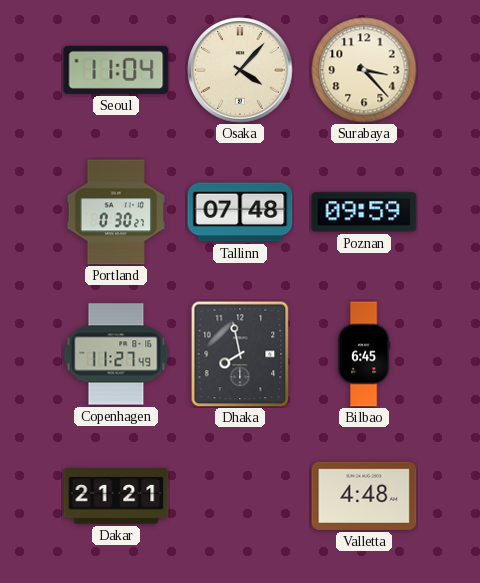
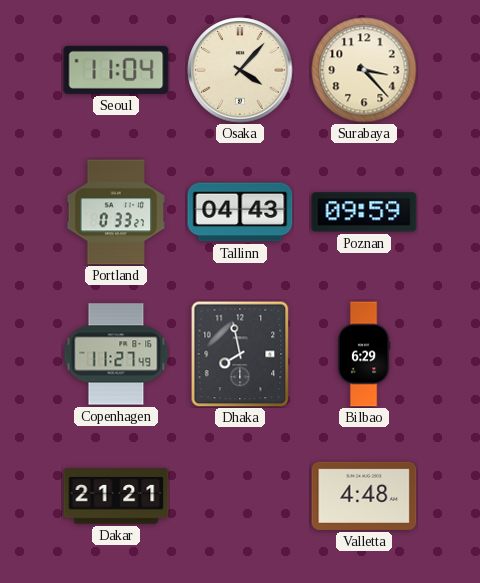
Portland: 0:30 -> 0:33 (116, 212)
Tallinn: 07:48 -> 04:43 (240, 212)
Bilbao: 6:45 -> 6:29 (364, 354)
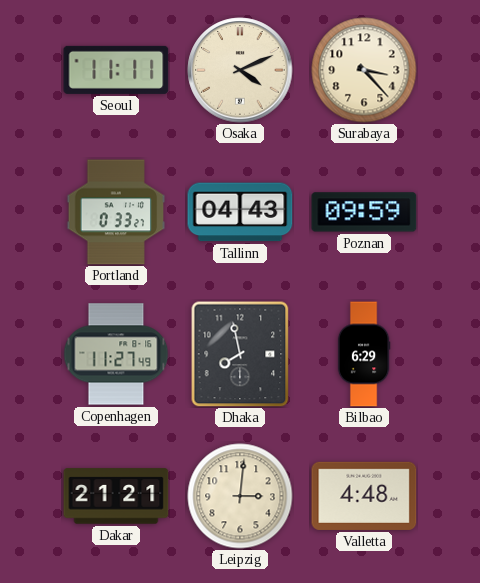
Seoul: 11:04 -> 11:11 (116, 70)
Osaka: 4:07 -> 4:11 (240, 70)
Leipzig: none -> 3:01 (240, 496)
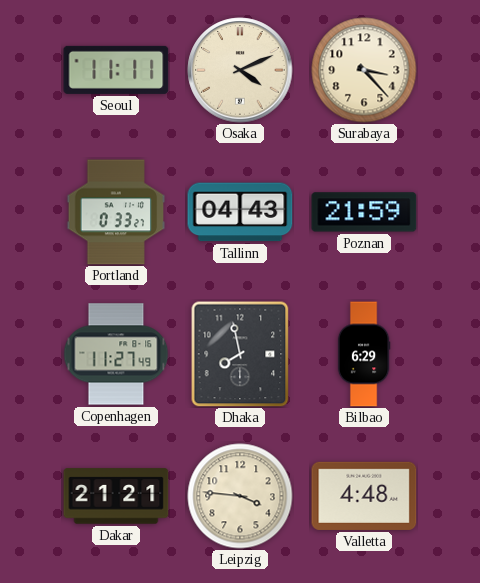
Poznan: 09:59 -> 21:59 (364, 212)
Leipzig: 3:01 -> 3:46 (240, 496)
